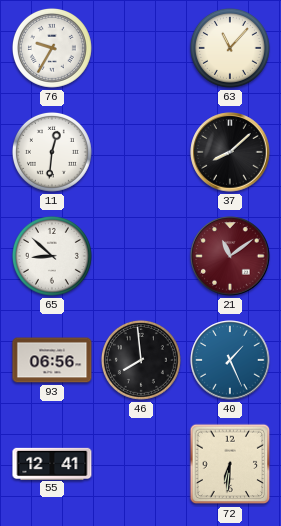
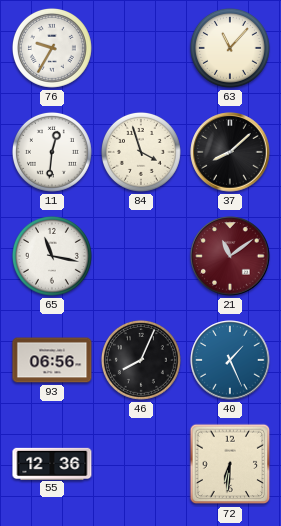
84: none -> 3:57 (141, 152)
65: 8:52 -> 11:17 (52, 256)
46: 7:59 -> 8:04 (141, 360)
55: 12:41 -> 12:36 (52, 463)
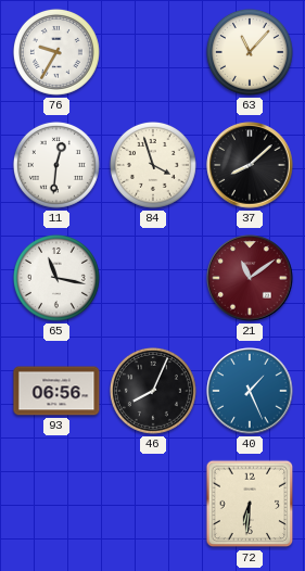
55: 12:36 -> none (52, 463)
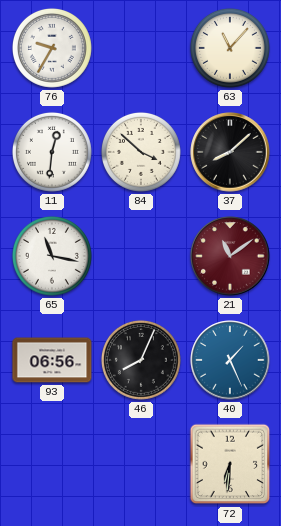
84: 3:57 -> 3:52 (141, 152)
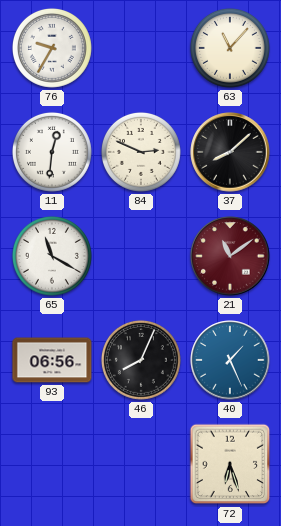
84: 3:52 -> 2:49 (141, 152)
65: 11:17 -> 11:20 (52, 256)
72: 6:31 -> 6:27 (230, 464)
